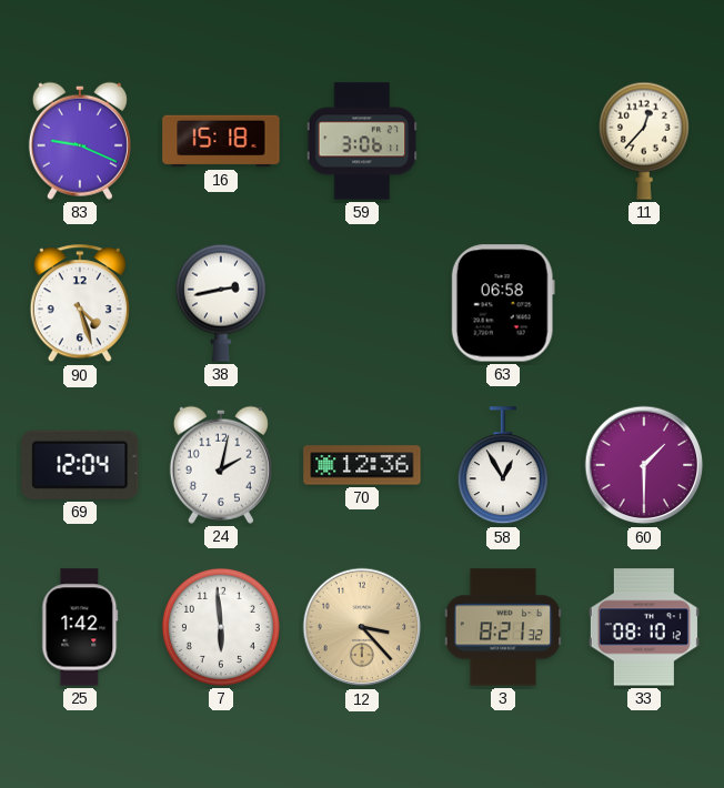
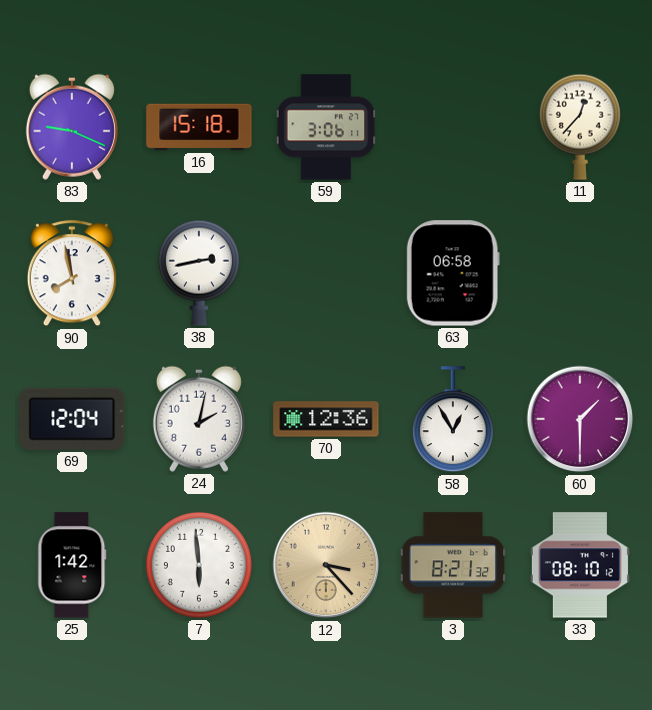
90: 4:27 -> 7:58 (72, 274)
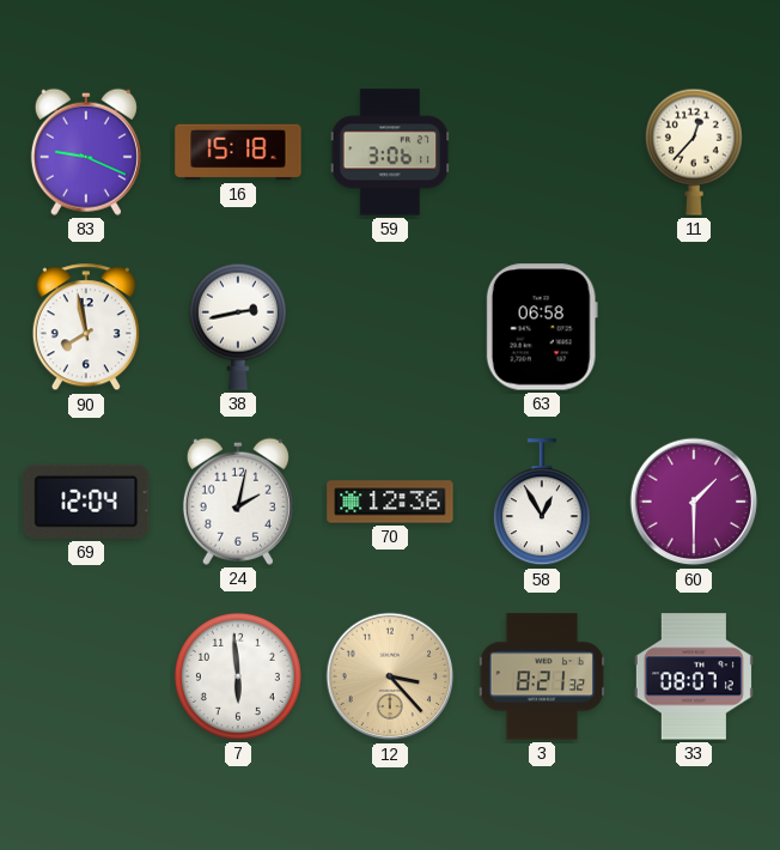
25: 1:42 -> none (72, 565)
33: 08:10 -> 08:07 (694, 676)
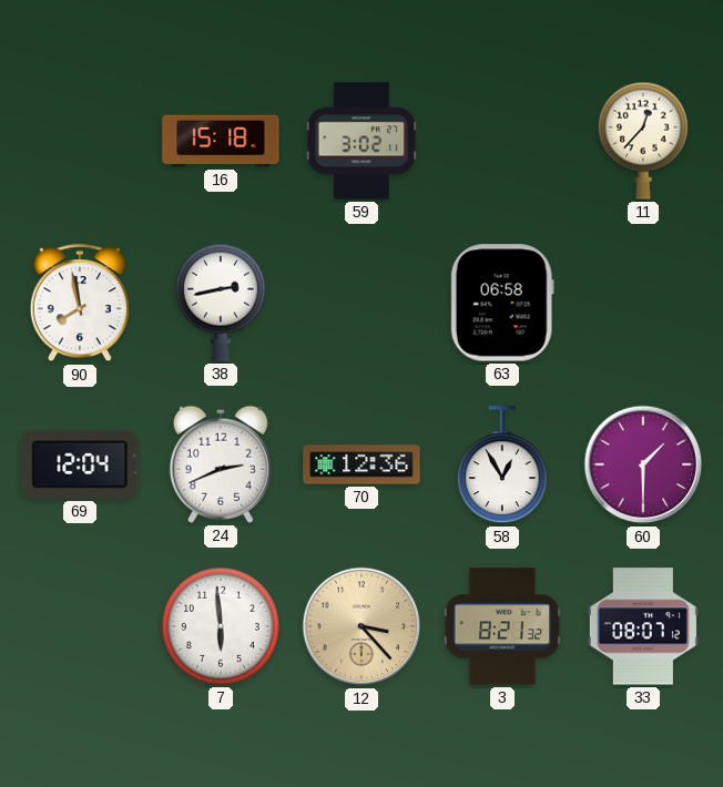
83: 9:19 -> none (86, 152)
59: 3:06 -> 3:02 (361, 141)
24: 2:02 -> 2:41 (221, 464)
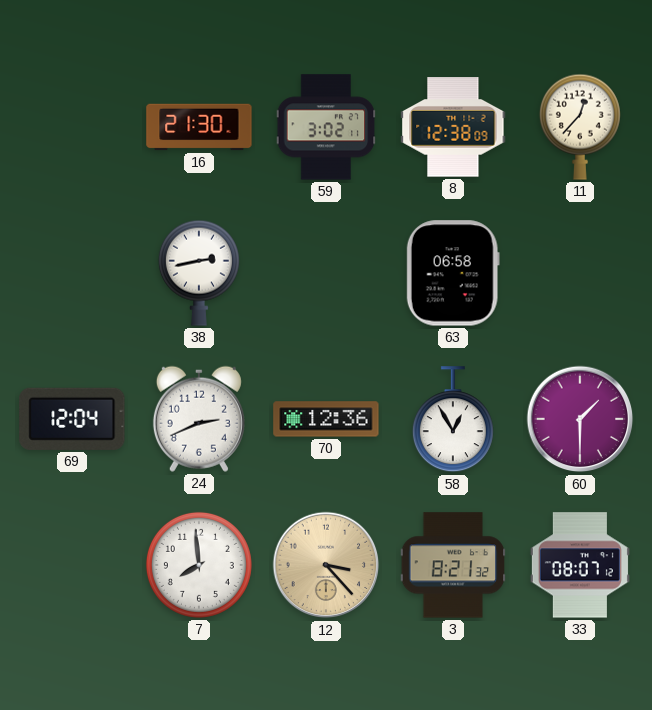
16: 15:18 -> 21:30 (199, 127)
8: none -> 12:38 (453, 127)
90: 7:58 -> none (80, 304)
7: 5:59 -> 7:59 (199, 565)
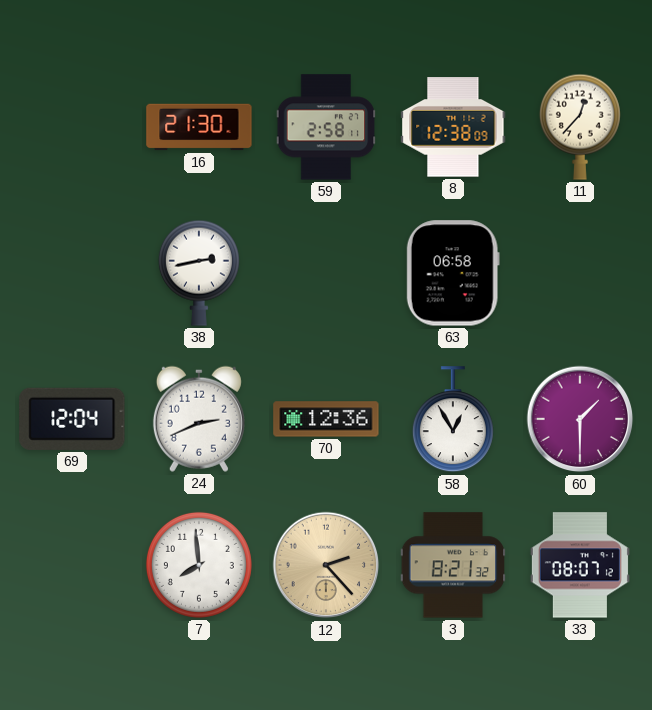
59: 3:02 -> 2:58 (326, 127)
12: 3:23 -> 2:23 (326, 565)
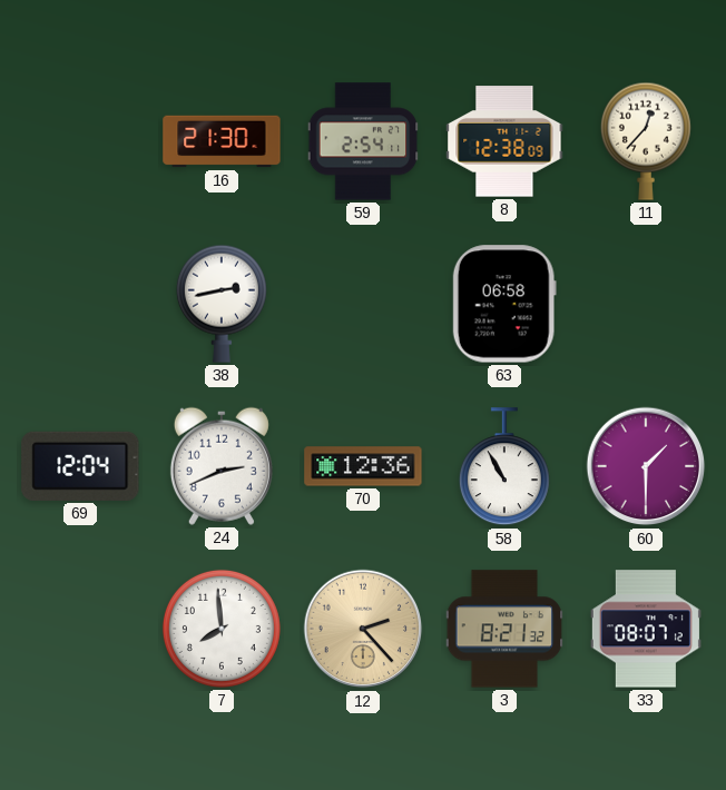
59: 2:58 -> 2:54 (363, 141)
58: 12:55 -> 10:55 (504, 467)
